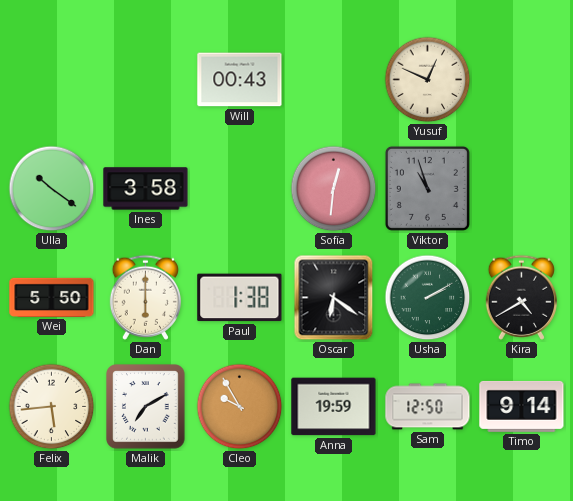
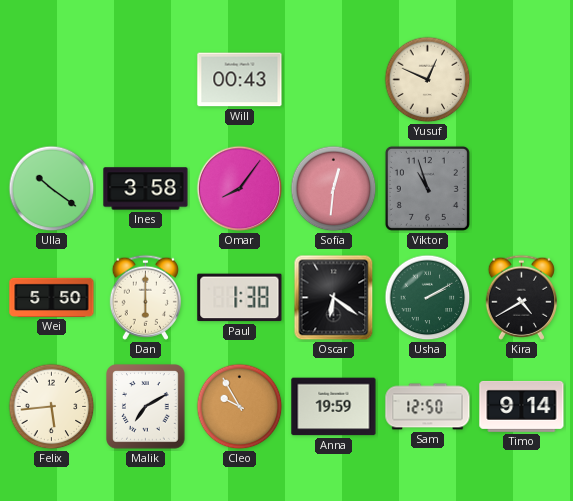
Omar: none -> 8:06 (240, 189)
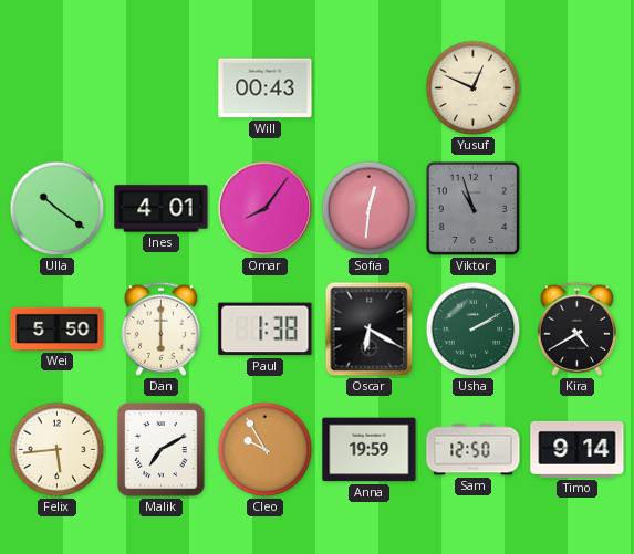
Ines: 3:58 -> 4:01 (162, 209)
Oscar: 6:21 -> 6:20 (370, 330)
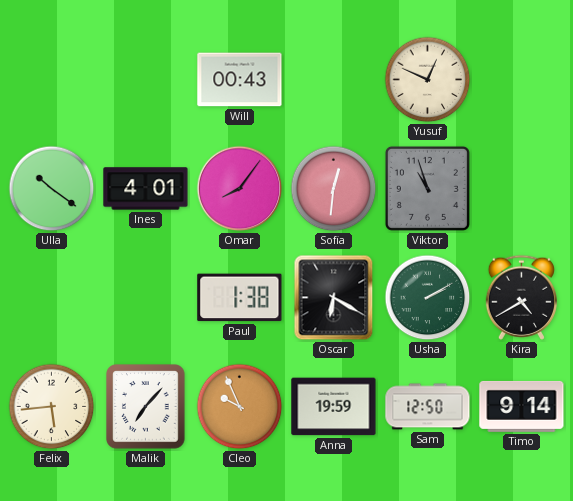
Wei: 5:50 -> none (58, 328)
Dan: 6:00 -> none (160, 328)
Malik: 7:10 -> 7:07 (146, 407)
Cleo: 9:55 -> 9:56 (240, 407)
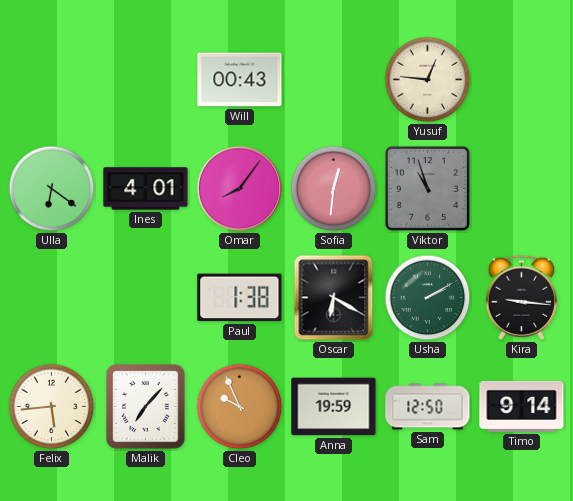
Yusuf: 12:49 -> 12:46 (428, 80)
Ulla: 10:21 -> 6:21 (52, 189)
Kira: 4:40 -> 9:16 (521, 297)
